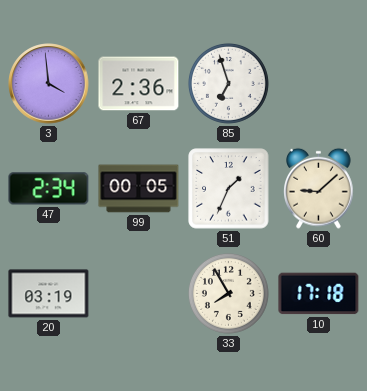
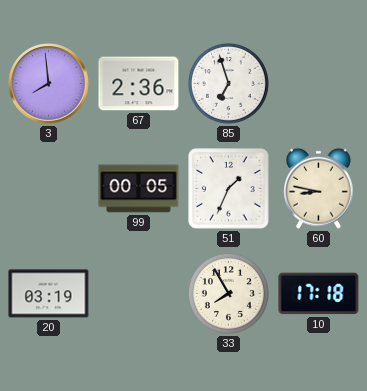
3: 3:59 -> 7:59 (49, 84)
47: 2:34 -> none (49, 189)
60: 9:08 -> 8:47 (319, 188)
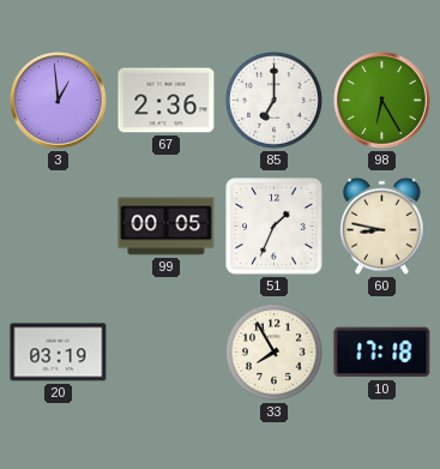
3: 7:59 -> 12:59 (59, 101)
85: 6:57 -> 7:00 (273, 100)
98: none -> 6:25 (382, 101)
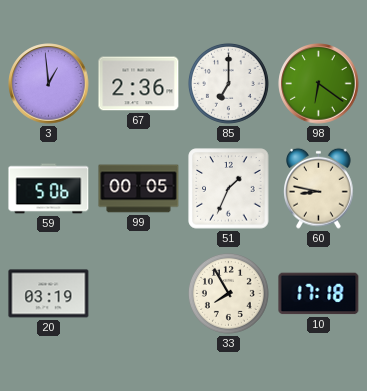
98: 6:25 -> 6:21 (319, 84)
59: none -> 5:06 (49, 189)
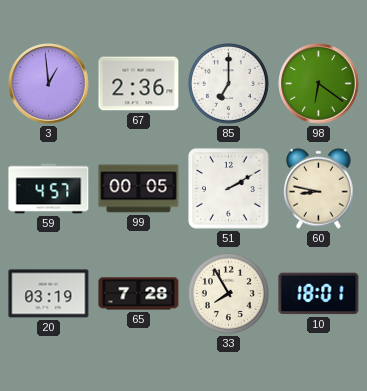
59: 5:06 -> 4:57 (49, 189)
51: 1:34 -> 2:10 (229, 189)
65: none -> 7:28 (139, 294)
10: 17:18 -> 18:01 (319, 294)
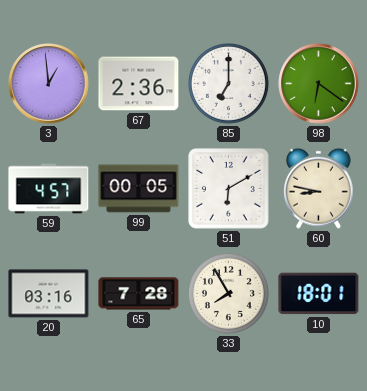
51: 2:10 -> 6:10 (229, 189)
20: 03:19 -> 03:16 (49, 294)
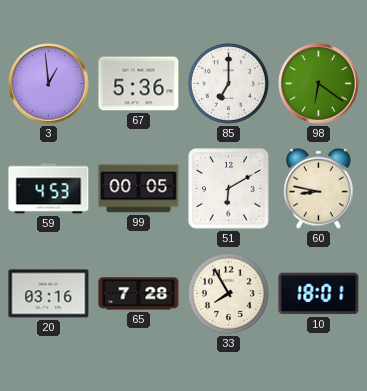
67: 2:36 -> 5:36 (139, 84)
59: 4:57 -> 4:53 (49, 189)
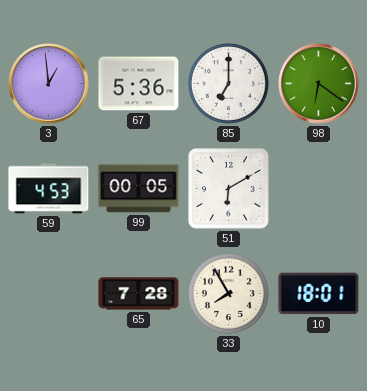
60: 8:47 -> none (319, 188)
20: 03:16 -> none (49, 294)
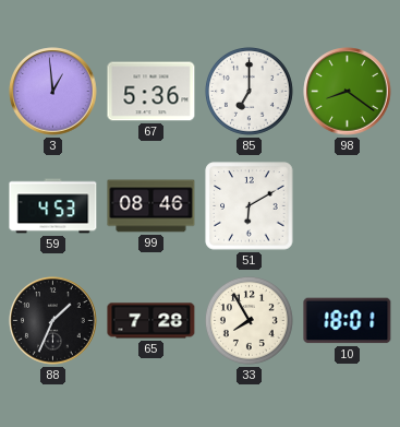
98: 6:21 -> 8:21 (348, 92)
99: 00:05 -> 08:46 (151, 206)
88: none -> 1:34 (53, 321)
